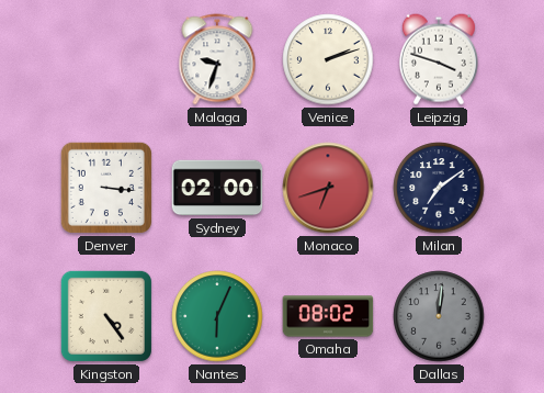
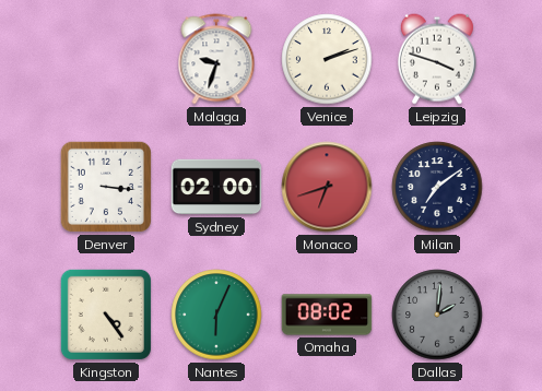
Dallas: 12:01 -> 2:01 (437, 315)
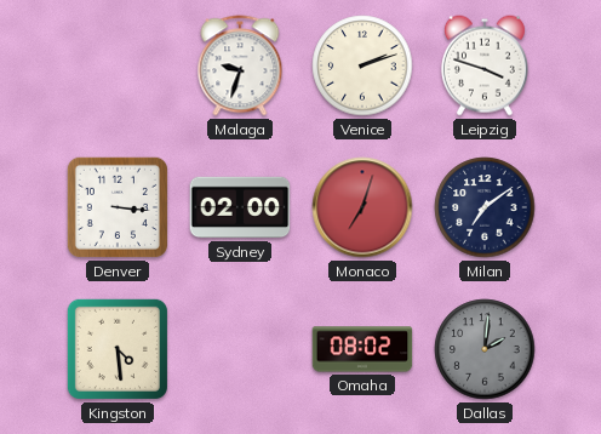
Monaco: 6:42 -> 7:03 (362, 207)
Kingston: 4:24 -> 4:29 (118, 349)
Nantes: 6:04 -> none (216, 315)
